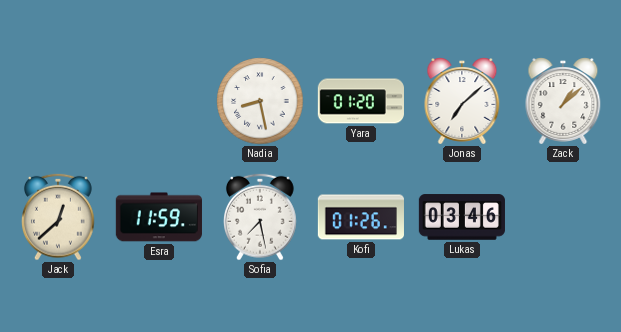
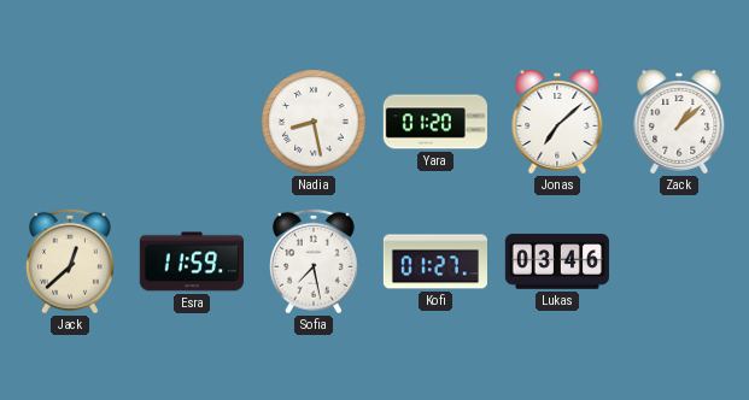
Kofi: 01:26 -> 01:27 (435, 261)
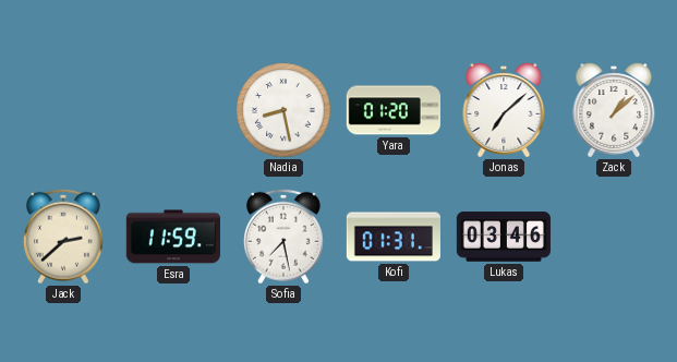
Jack: 12:38 -> 2:38 (64, 237)
Kofi: 01:27 -> 01:31 (394, 237)
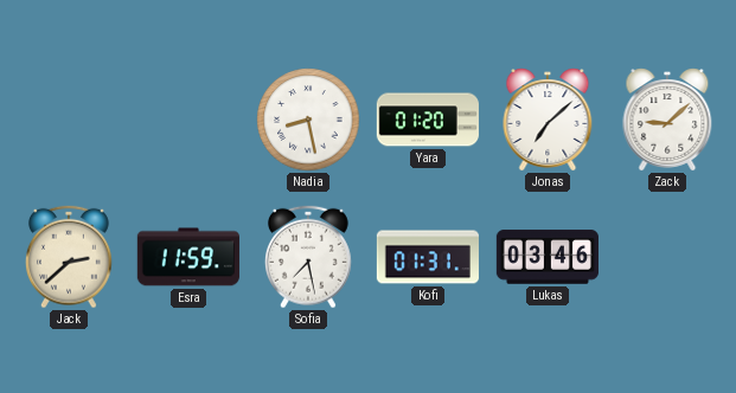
Zack: 1:08 -> 9:08 (667, 120)
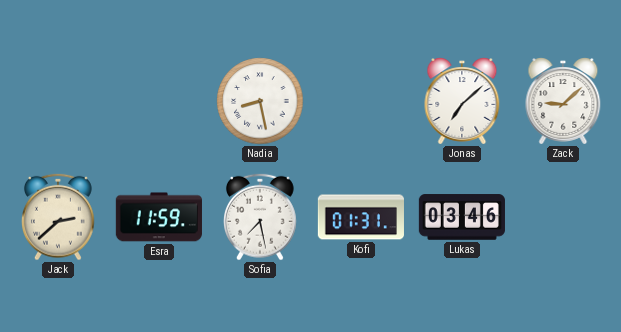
Yara: 01:20 -> none (428, 120)
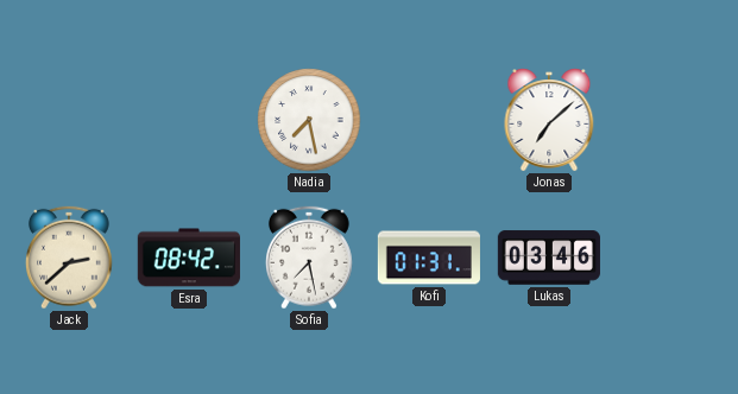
Nadia: 8:28 -> 7:28 (309, 120)
Zack: 9:08 -> none (563, 101)
Esra: 11:59 -> 08:42 (189, 258)
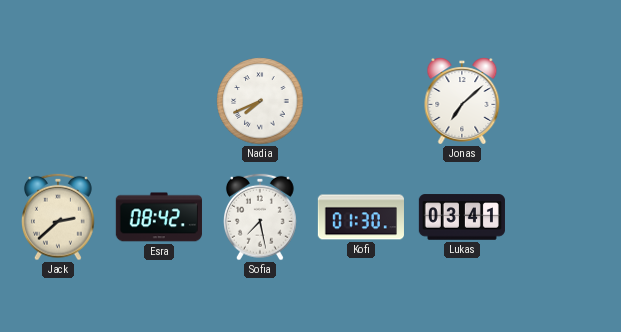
Nadia: 7:28 -> 7:41 (260, 101)
Kofi: 01:31 -> 01:30 (361, 217)
Lukas: 03:46 -> 03:41 (462, 217)
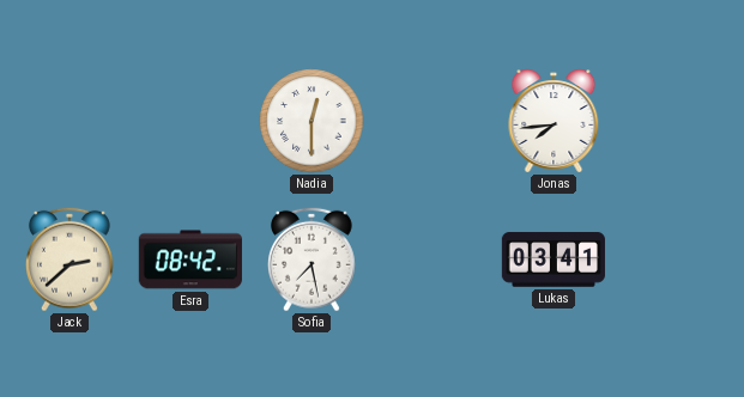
Nadia: 7:41 -> 12:30 (311, 121)
Jonas: 7:08 -> 7:44 (554, 121)
Kofi: 01:30 -> none (361, 217)
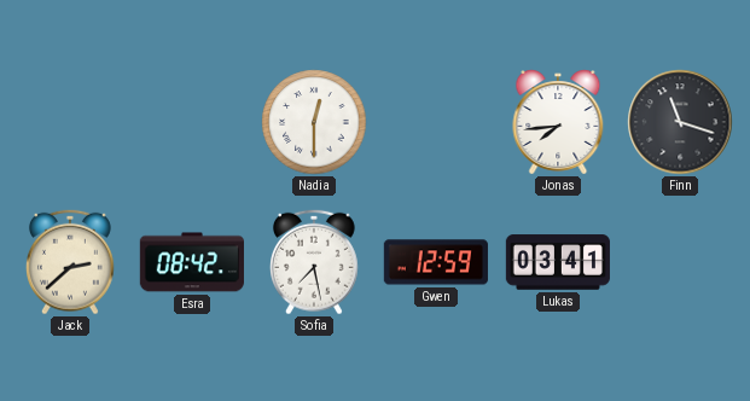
Finn: none -> 11:18 (680, 122)
Gwen: none -> 12:59 (436, 262)
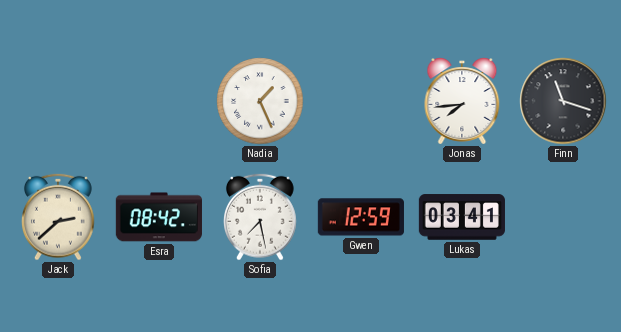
Nadia: 12:30 -> 1:26 (260, 101)
